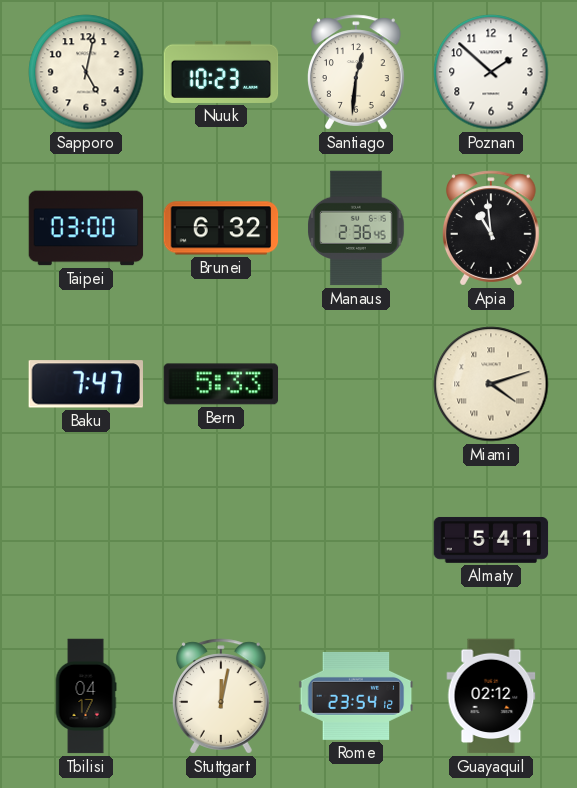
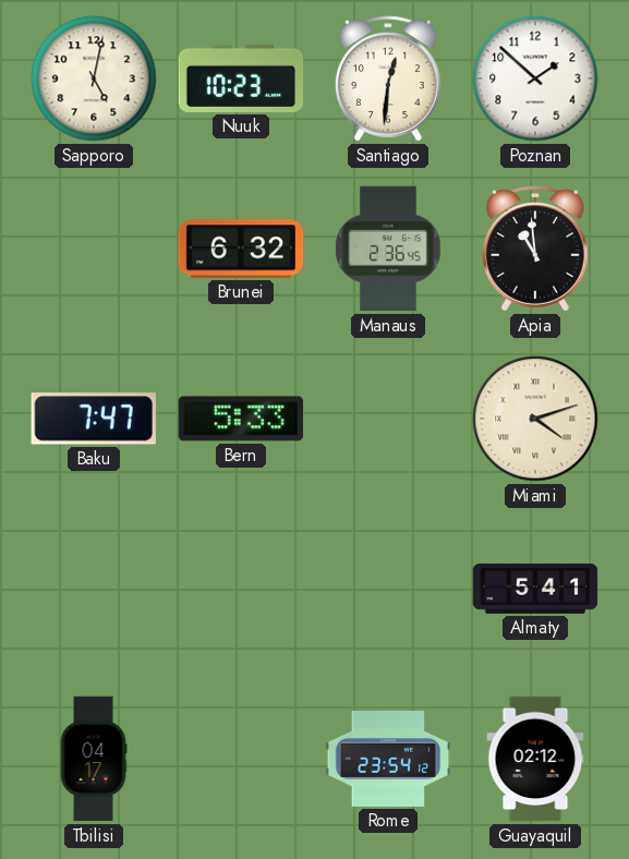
Taipei: 03:00 -> none (86, 228)
Stuttgart: 12:02 -> none (221, 696)
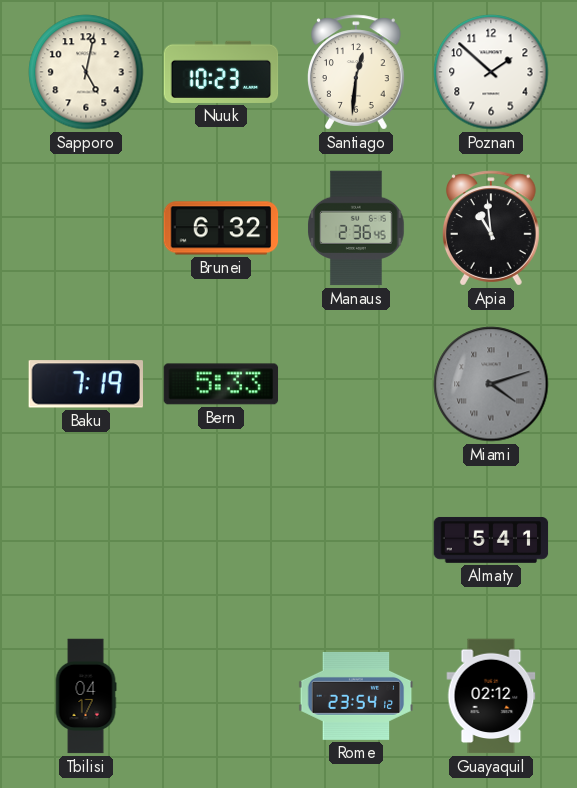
Baku: 7:47 -> 7:19 (86, 384)
Miami dial: cream -> grey (491, 384)
